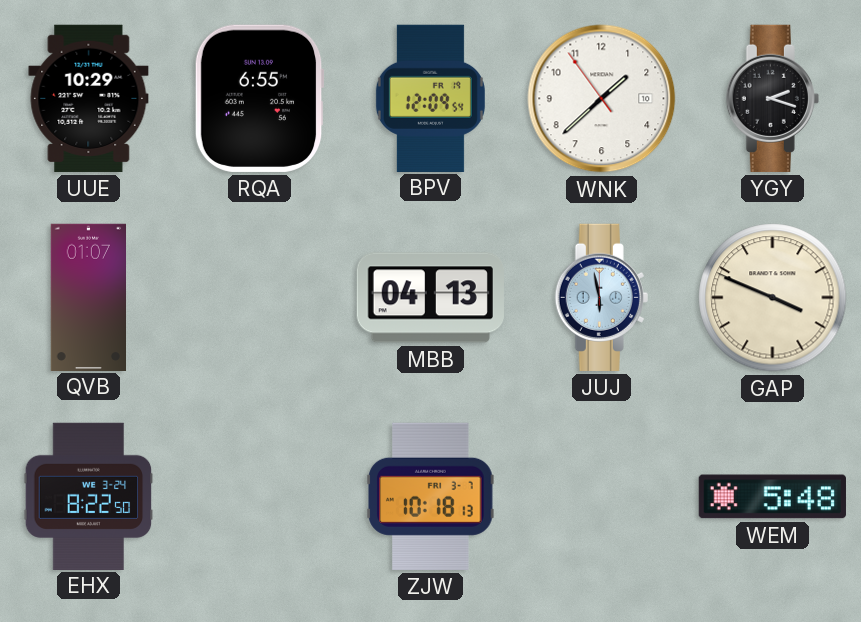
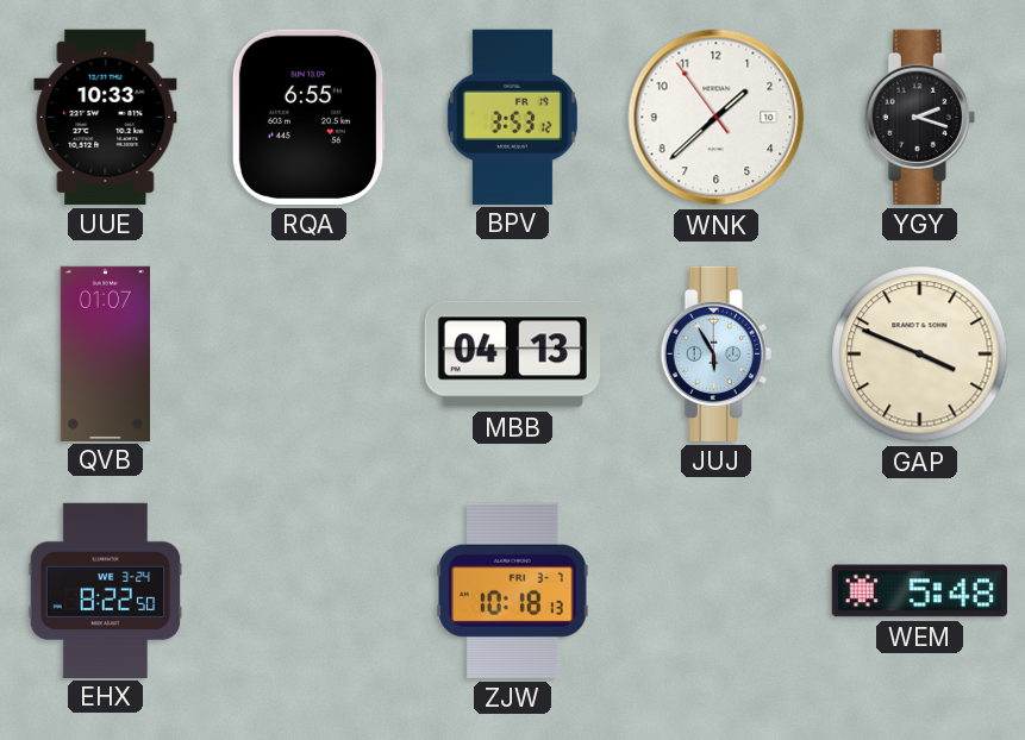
UUE: 10:29 -> 10:33 (106, 117)
BPV: 12:09 -> 3:53 (512, 117)
JUJ: 5:58 -> 5:55 (715, 353)
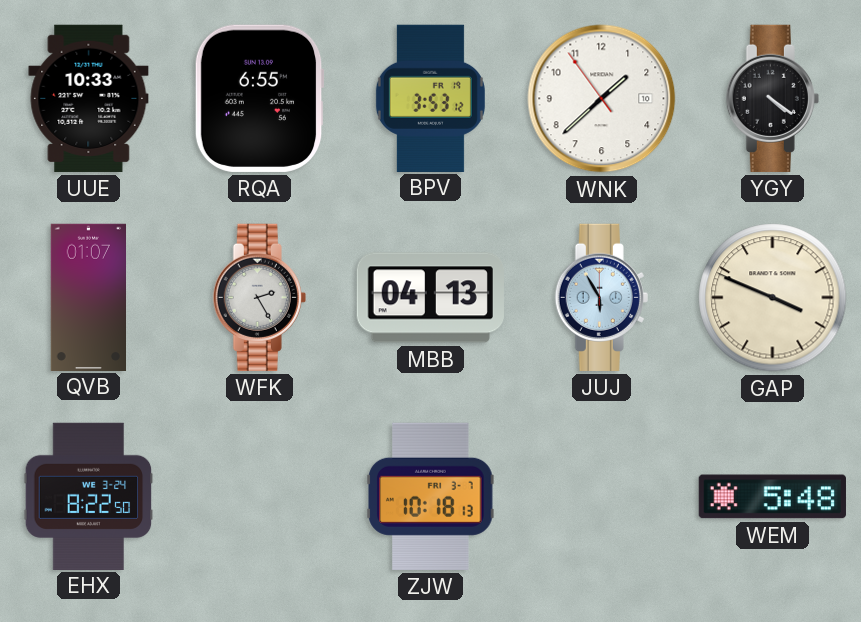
YGY: 2:18 -> 4:21 (772, 98)
WFK: none -> 2:25 (259, 297)
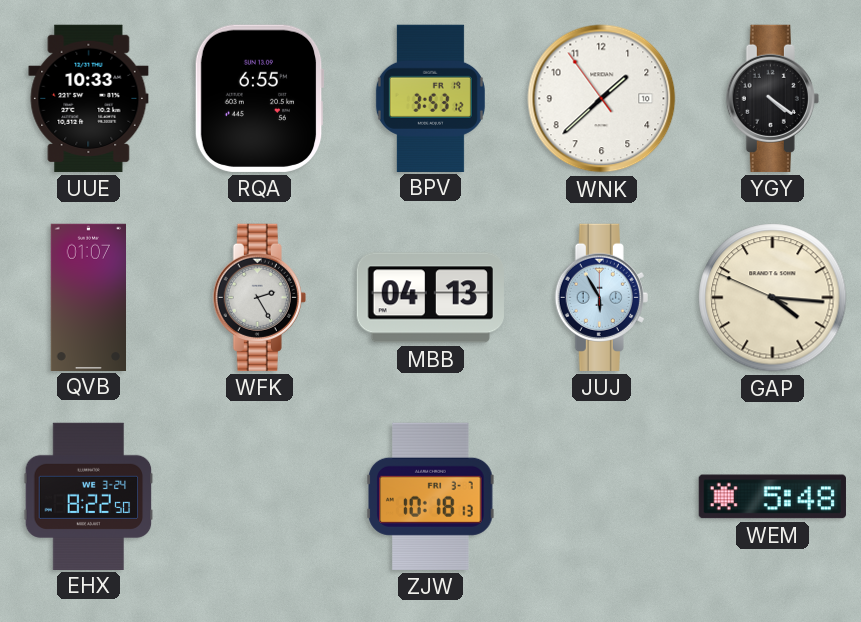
GAP: 3:48 -> 4:15 (773, 298)
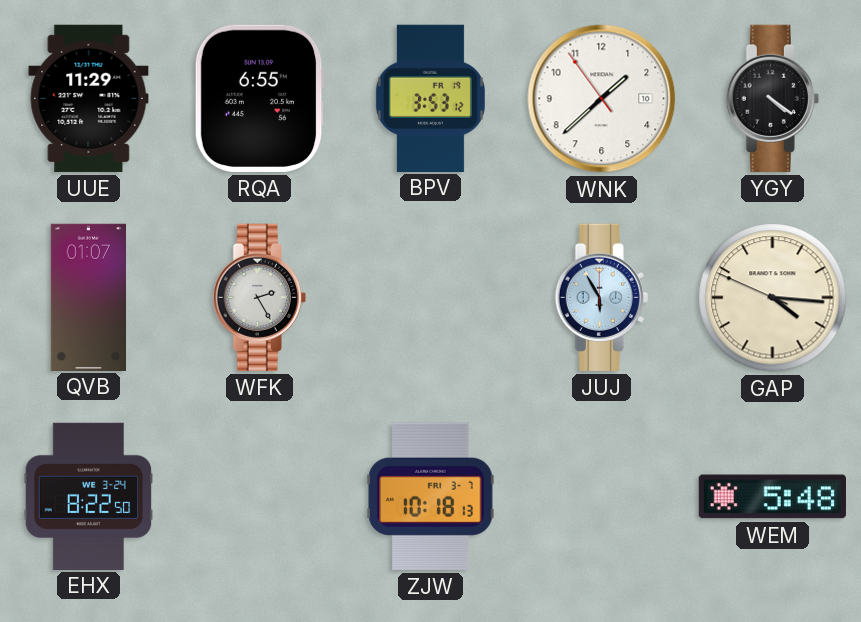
UUE: 10:33 -> 11:29 (89, 98)
MBB: 04:13 -> none (430, 298)
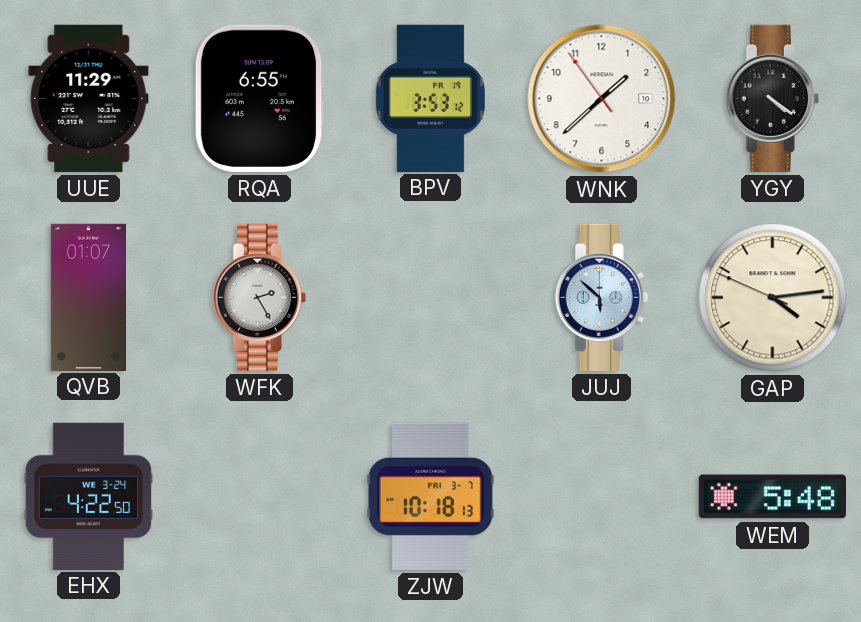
JUJ: 5:55 -> 5:52 (601, 297)
GAP: 4:15 -> 4:13 (773, 298)
EHX: 8:22 -> 4:22 (89, 496)
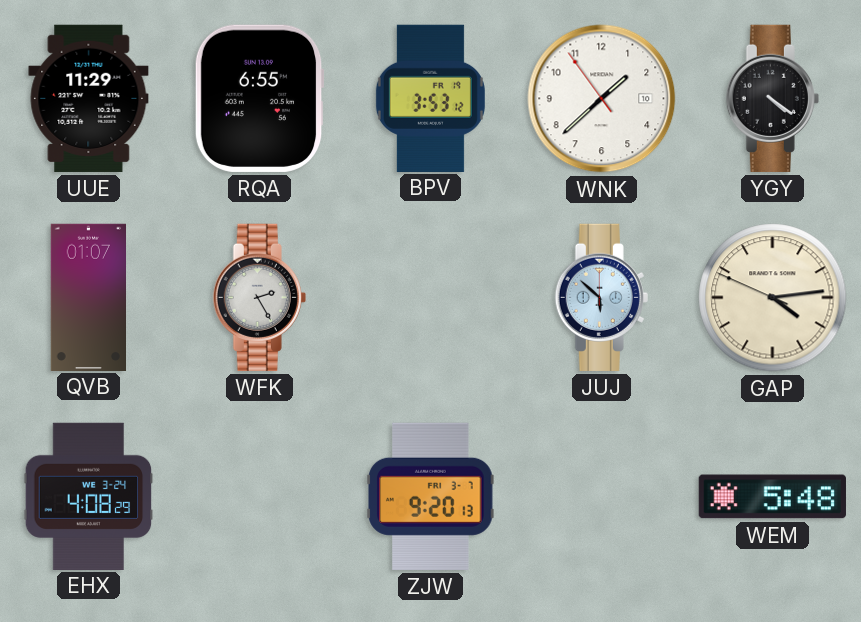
EHX: 4:22 -> 4:08 (89, 496)
ZJW: 10:18 -> 9:20 (431, 496)
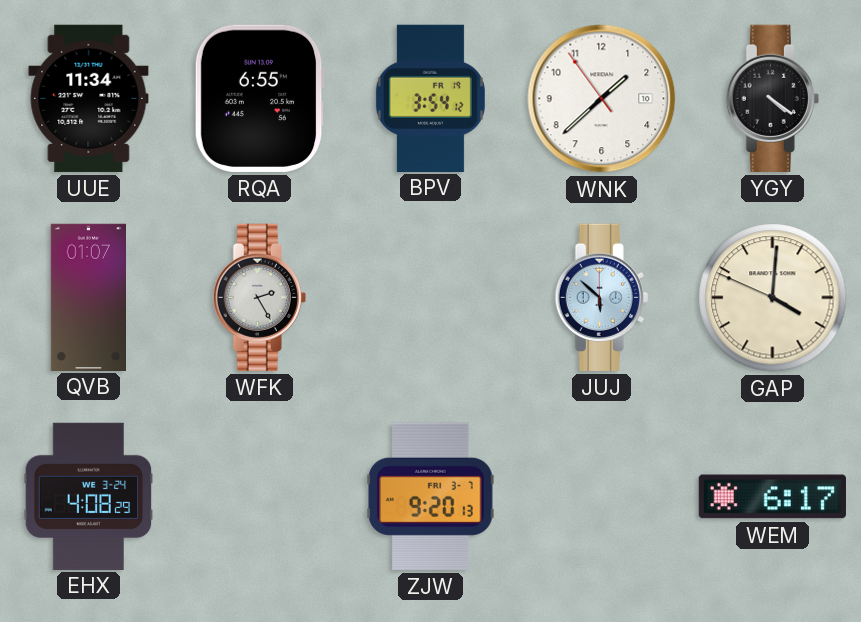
UUE: 11:29 -> 11:34 (89, 98)
BPV: 3:53 -> 3:54 (430, 98)
GAP: 4:13 -> 4:00 (773, 298)
WEM: 5:48 -> 6:17 (772, 497)
